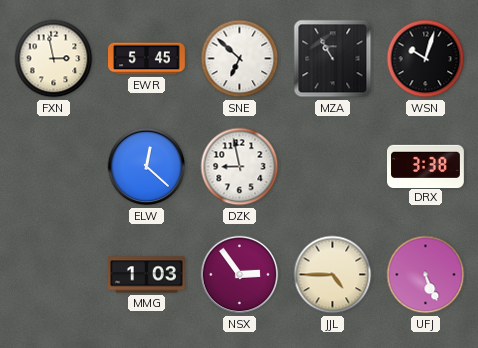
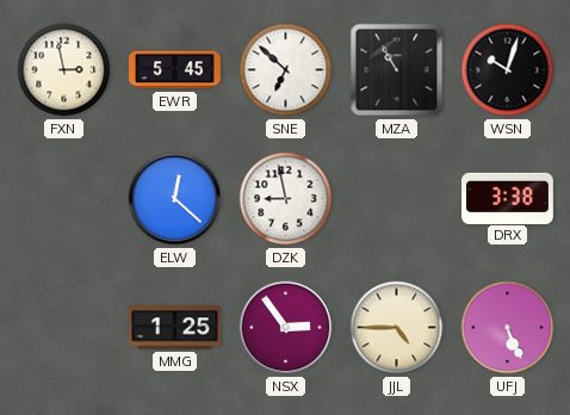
MMG: 1:03 -> 1:25 (175, 328)
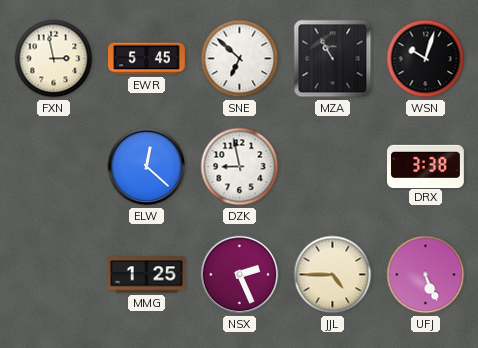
NSX: 2:54 -> 2:26 (240, 275)
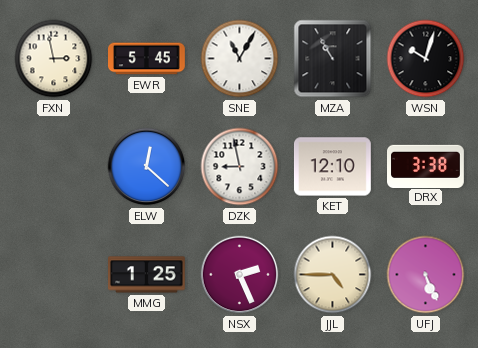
SNE: 6:52 -> 11:05 (240, 59)
KET: none -> 12:10 (332, 167)
